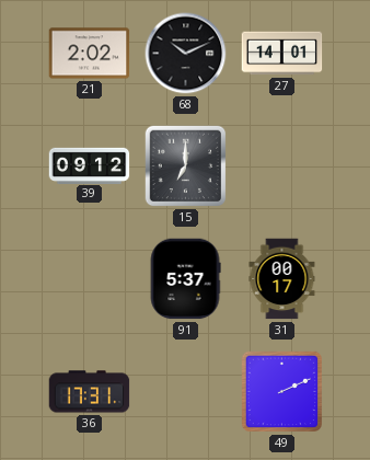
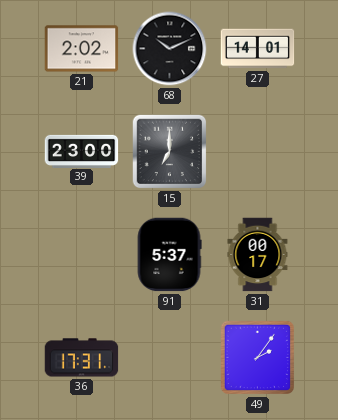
39: 09:12 -> 23:00 (82, 151)
49: 2:11 -> 2:06 (258, 358)
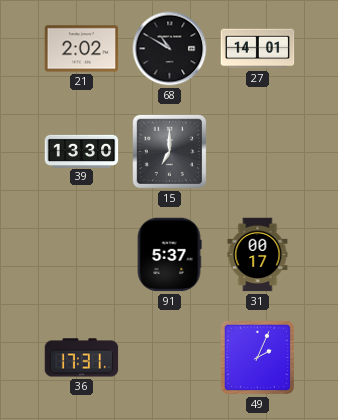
68: 10:11 -> 10:50 (170, 49)
39: 23:00 -> 13:30 (82, 151)
49: 2:06 -> 2:04 (258, 358)
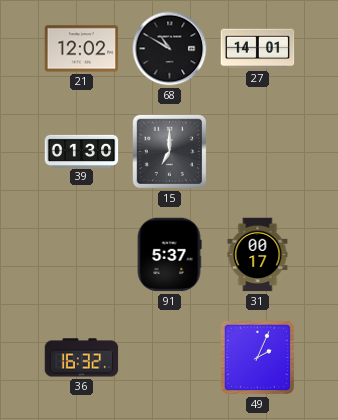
21: 2:02 -> 12:02 (82, 49)
39: 13:30 -> 01:30 (82, 151)
36: 17:31 -> 16:32 (82, 358)
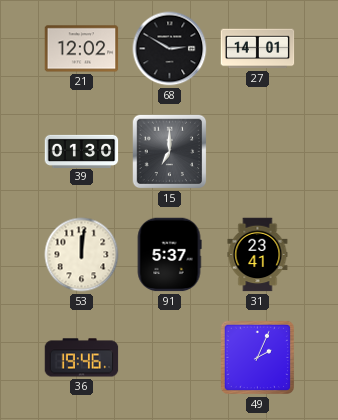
68: 10:50 -> 2:50 (170, 49)
53: none -> 12:01 (82, 255)
31: 00:17 -> 23:41 (258, 255)
36: 16:32 -> 19:46 (82, 358)
